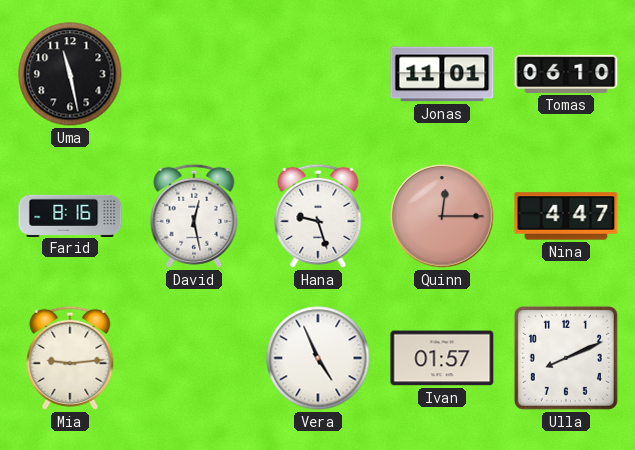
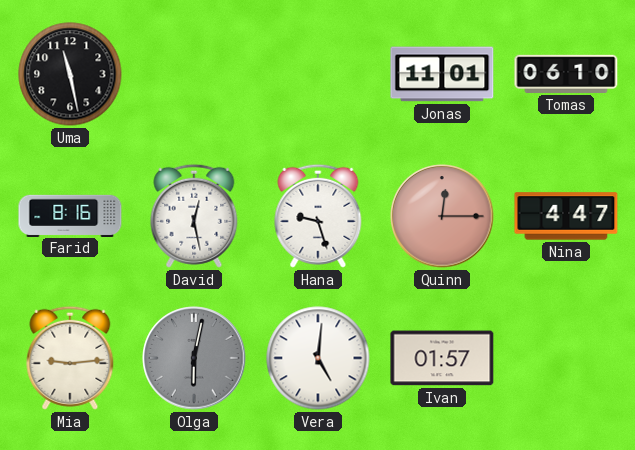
Olga: none -> 6:02 (194, 358)
Vera: 4:56 -> 5:01 (318, 358)
Ulla: 8:11 -> none (566, 358)
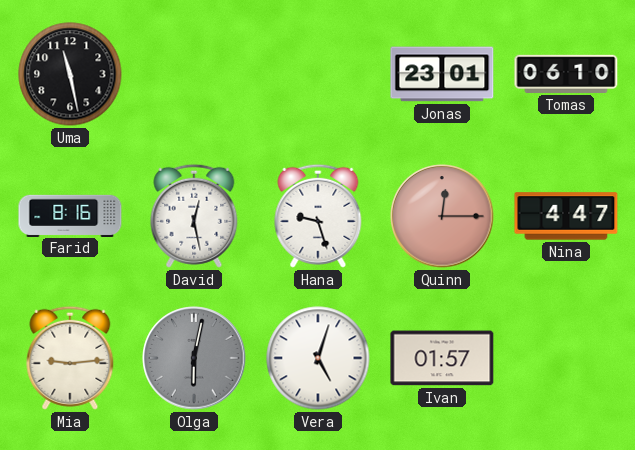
Jonas: 11:01 -> 23:01 (442, 74)
Vera: 5:01 -> 5:03 (318, 358)
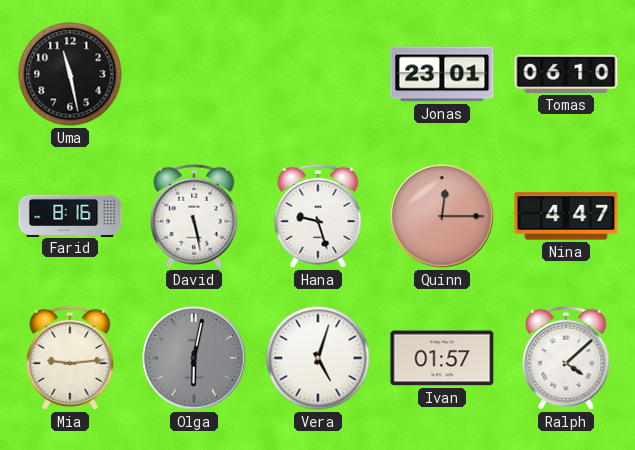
David: 12:28 -> 5:28 (194, 216)
Ralph: none -> 4:08 (566, 358)
